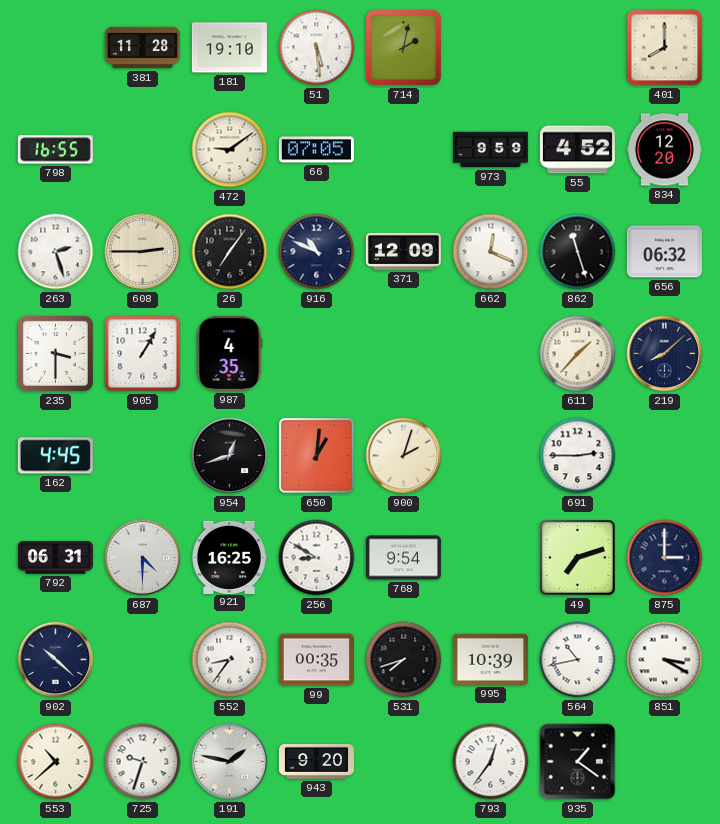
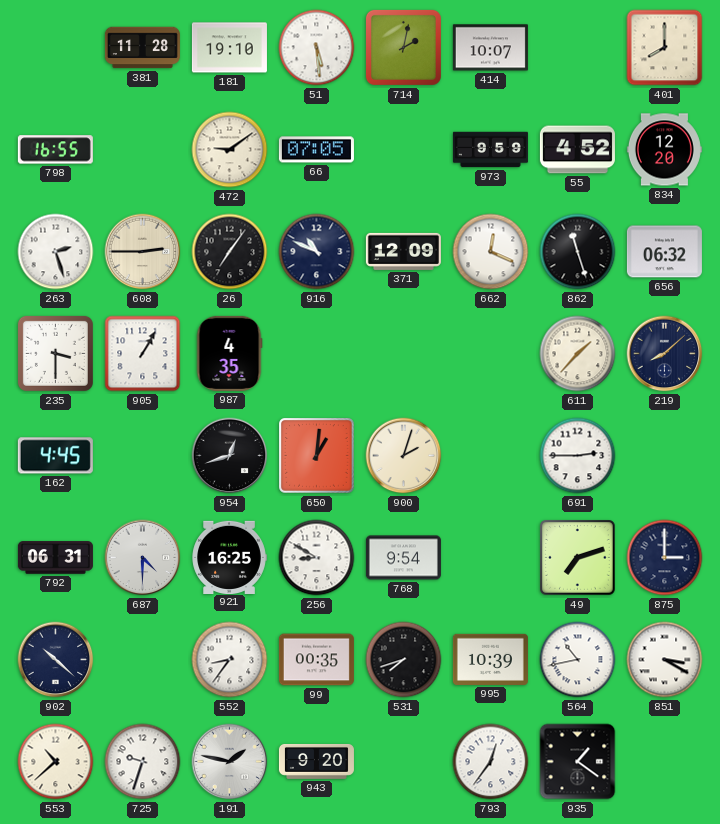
414: none -> 10:07 (490, 48)
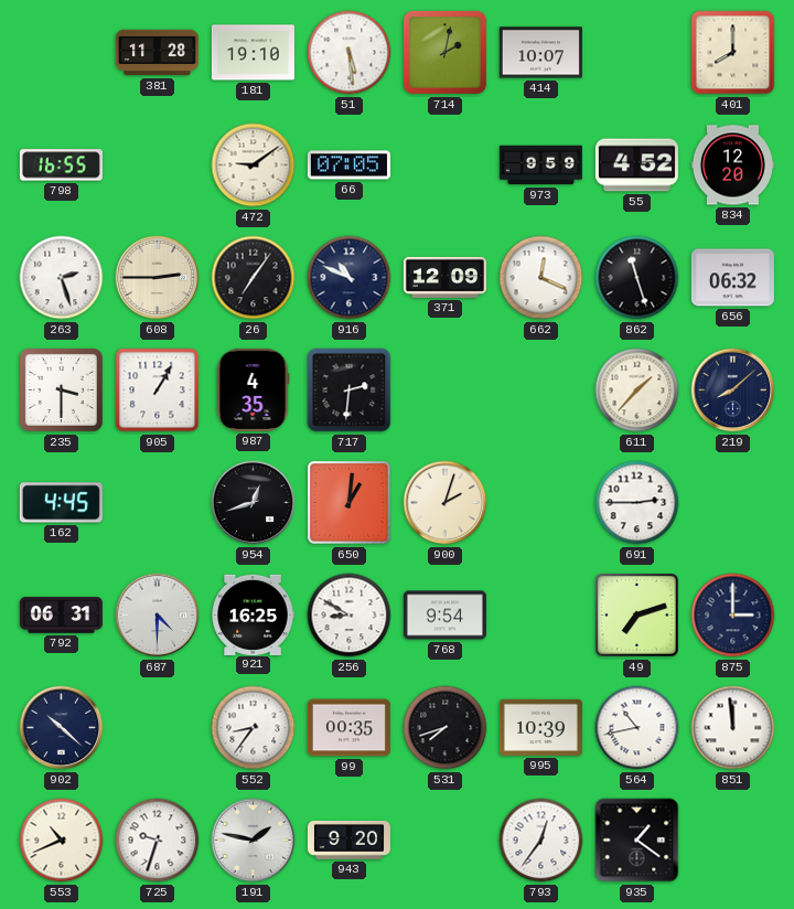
717: none -> 2:31 (350, 391)
851: 3:20 -> 11:59 (733, 728)
553: 10:38 -> 10:41 (62, 841)
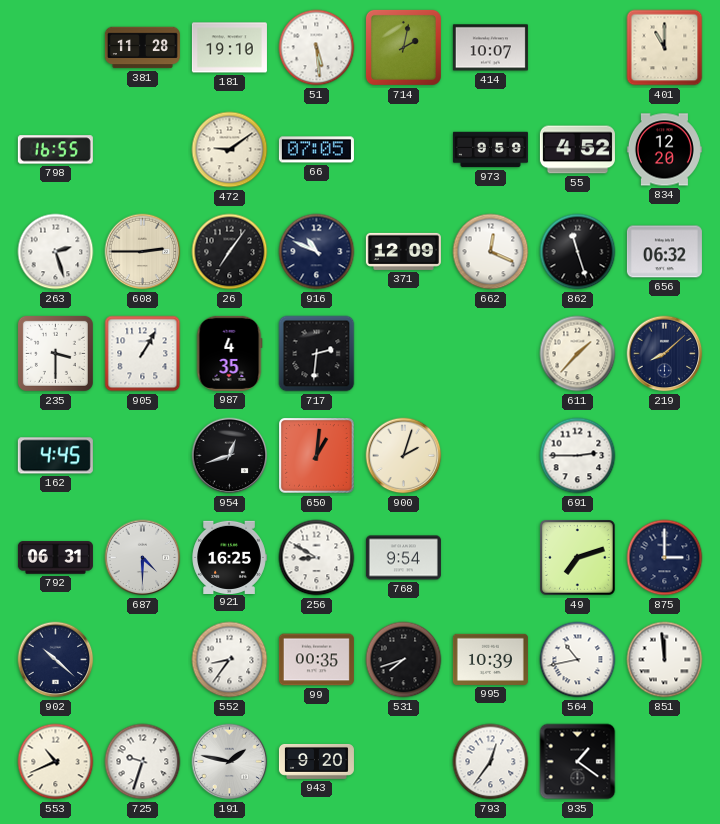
401: 8:00 -> 11:00 (665, 48)
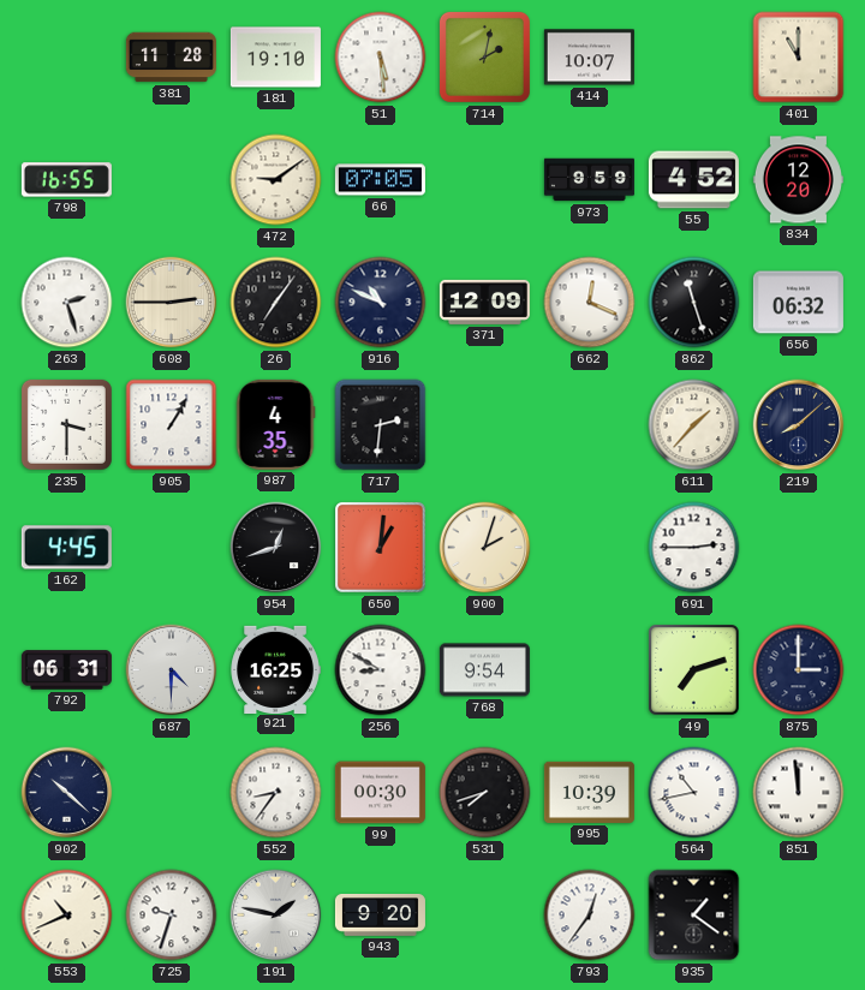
99: 00:35 -> 00:30 (380, 793)
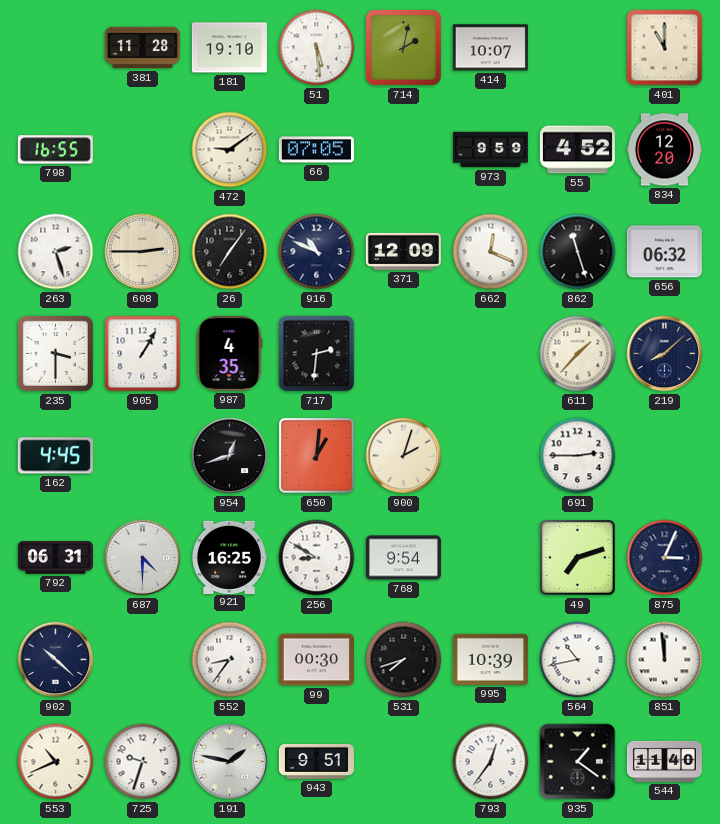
875: 3:00 -> 3:04 (665, 558)
943: 9:20 -> 9:51 (316, 762)
544: none -> 11:40 (664, 761)
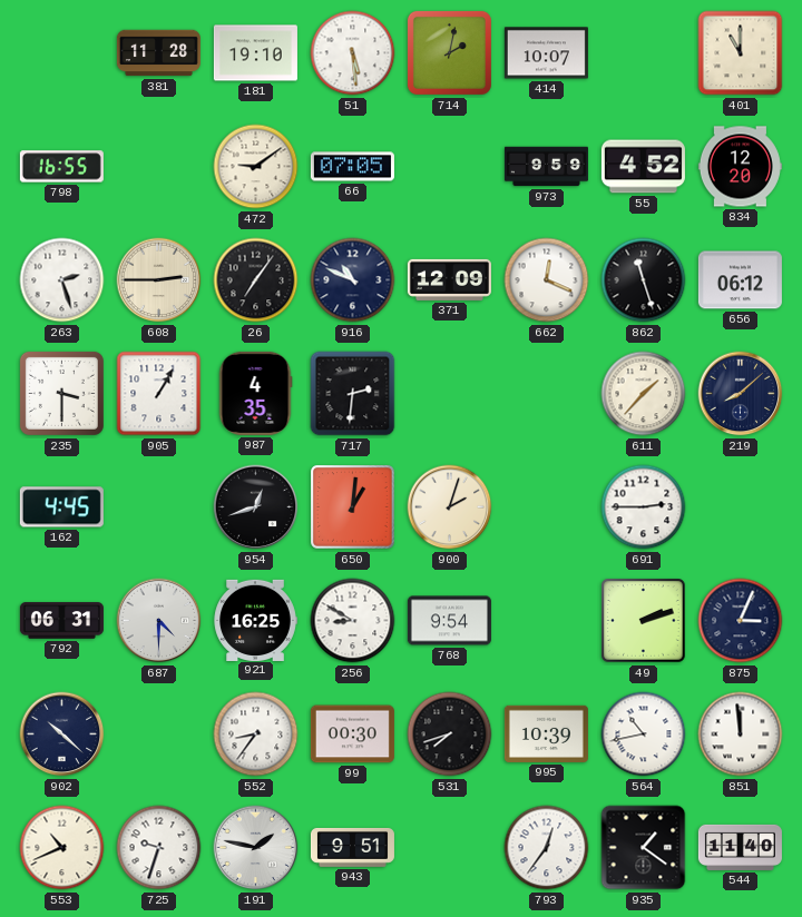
656: 06:32 -> 06:12 (740, 280)
49: 7:12 -> 2:12 (644, 621)
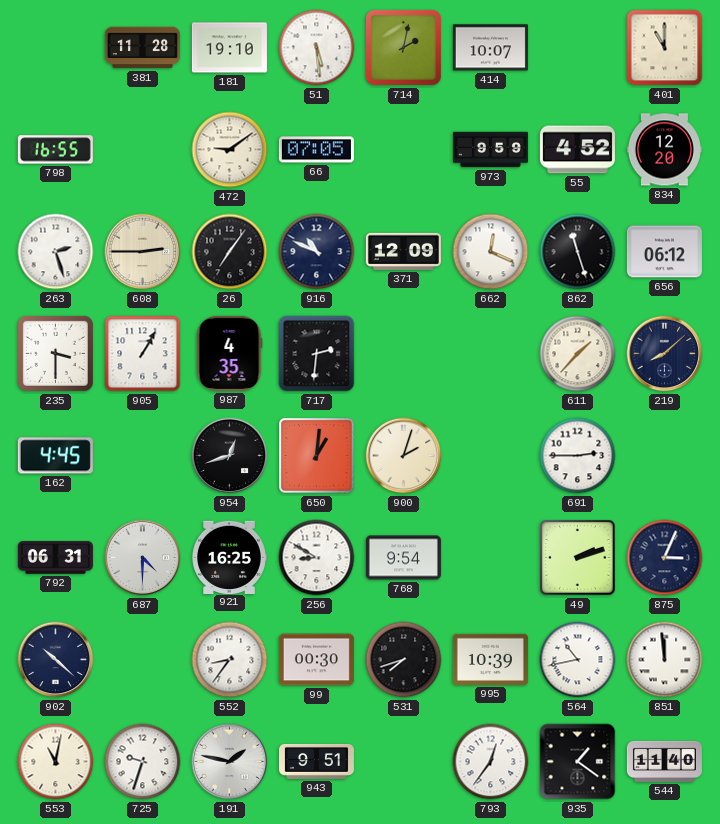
553: 10:41 -> 11:02 (56, 762)
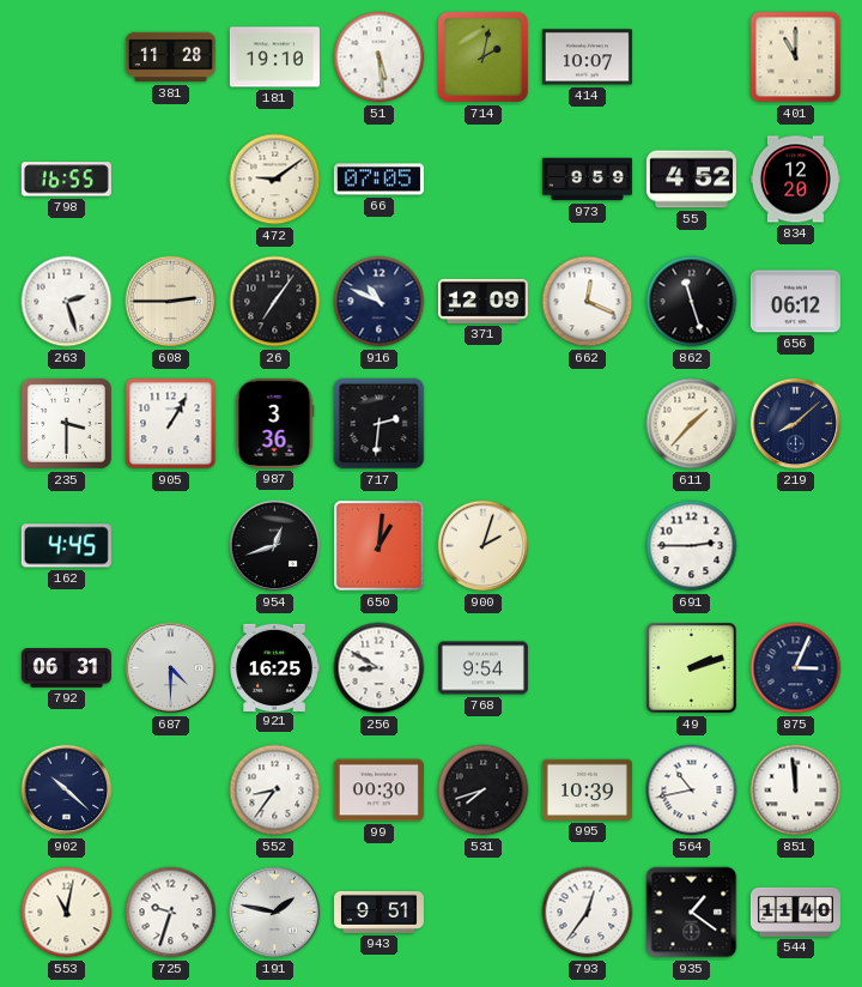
987: 4:35 -> 3:36 (274, 423)
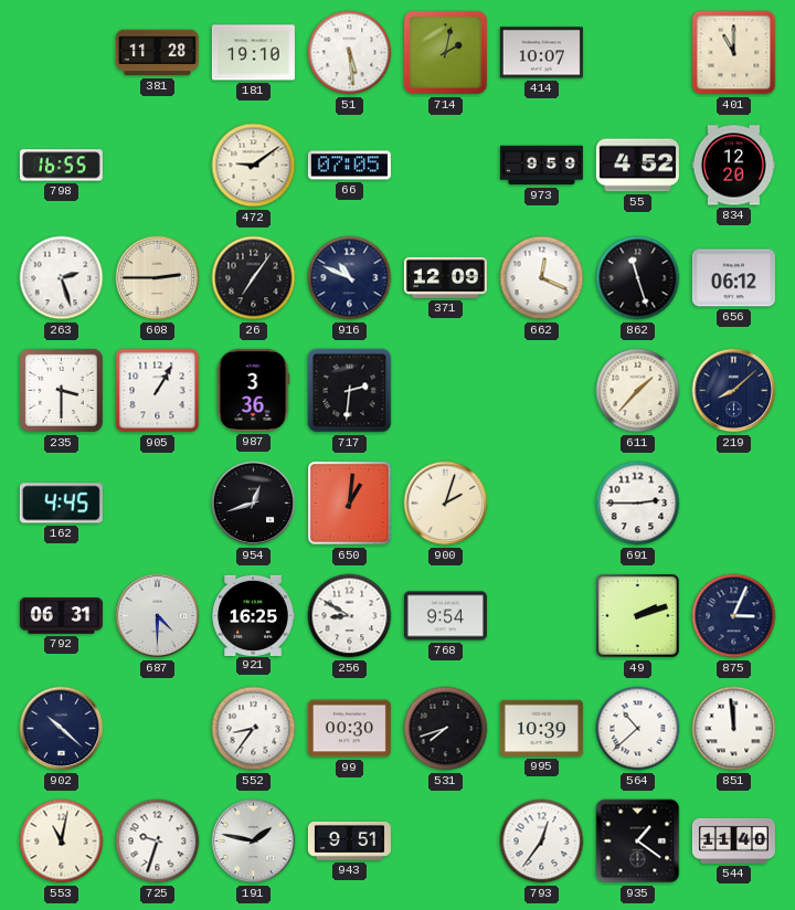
564: 10:43 -> 10:38 (638, 729)
